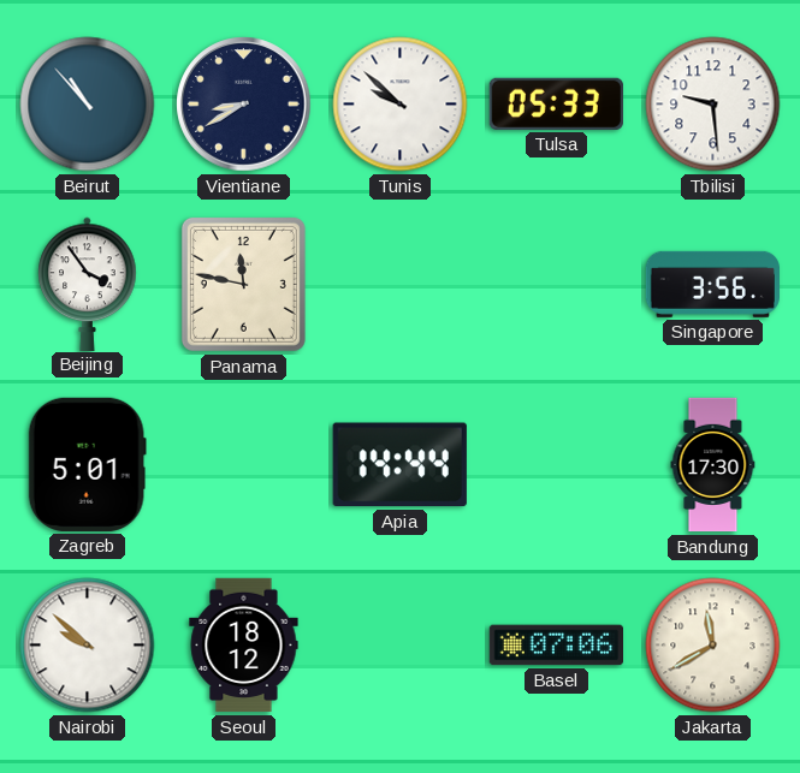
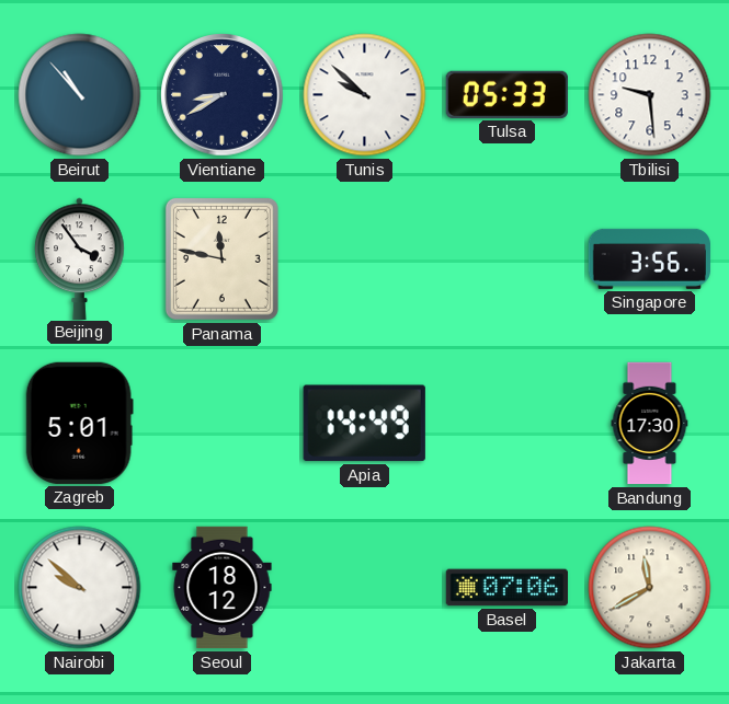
Apia: 14:44 -> 14:49 (364, 424)
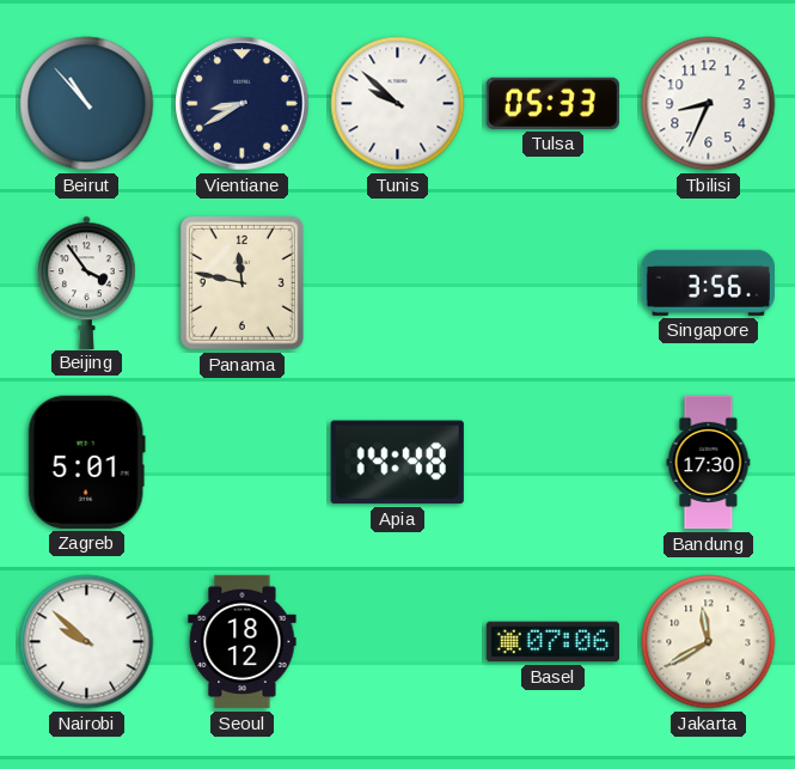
Tbilisi: 9:29 -> 8:34 (709, 104)
Apia: 14:49 -> 14:48 (397, 463)
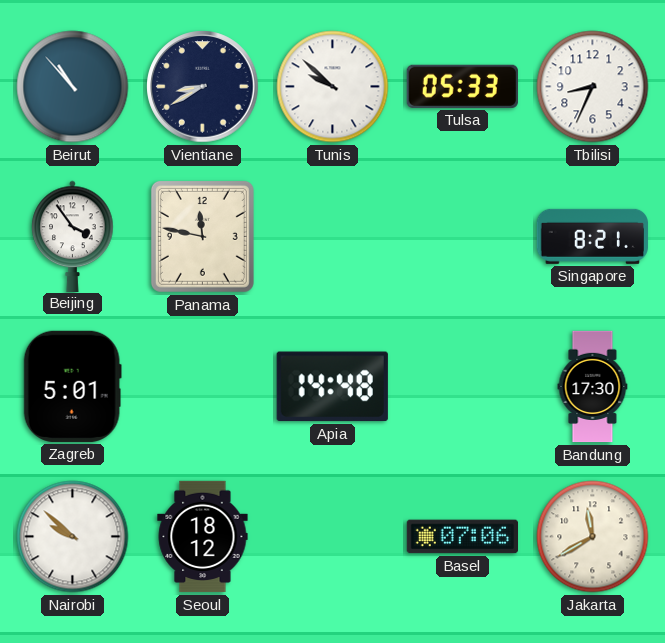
Singapore: 3:56 -> 8:21 (592, 236)
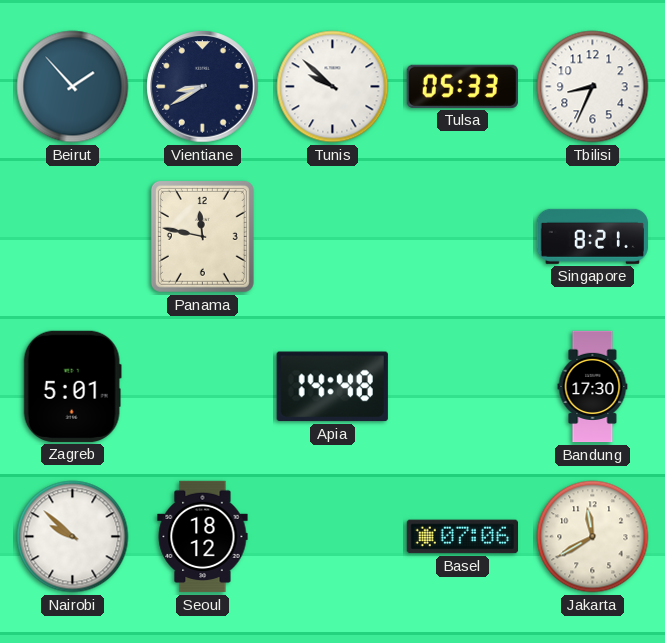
Beirut: 10:53 -> 1:53 (73, 87)
Beijing: 3:54 -> none (73, 236)
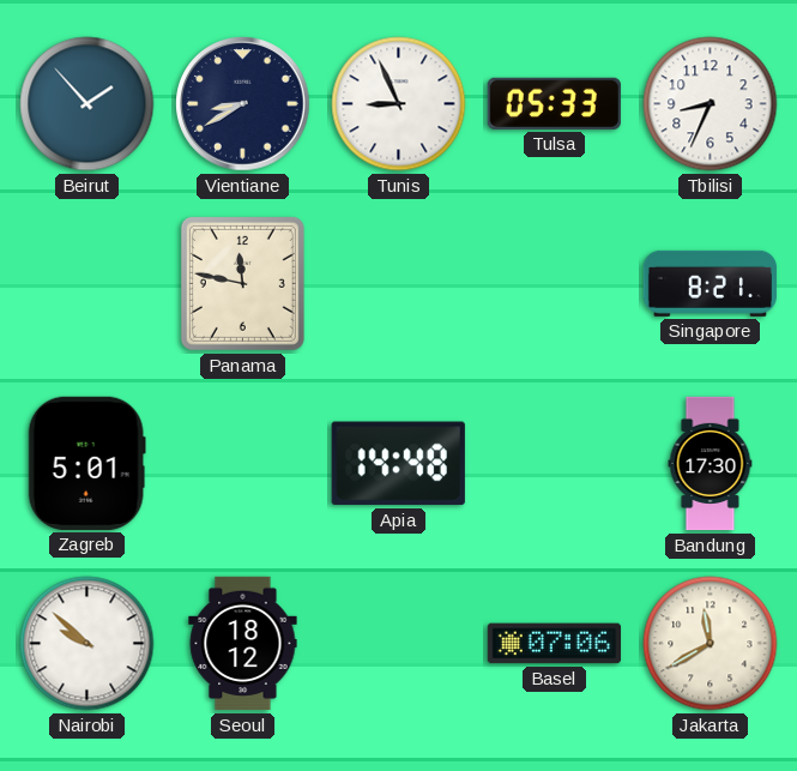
Tunis: 9:52 -> 8:56 (399, 104)
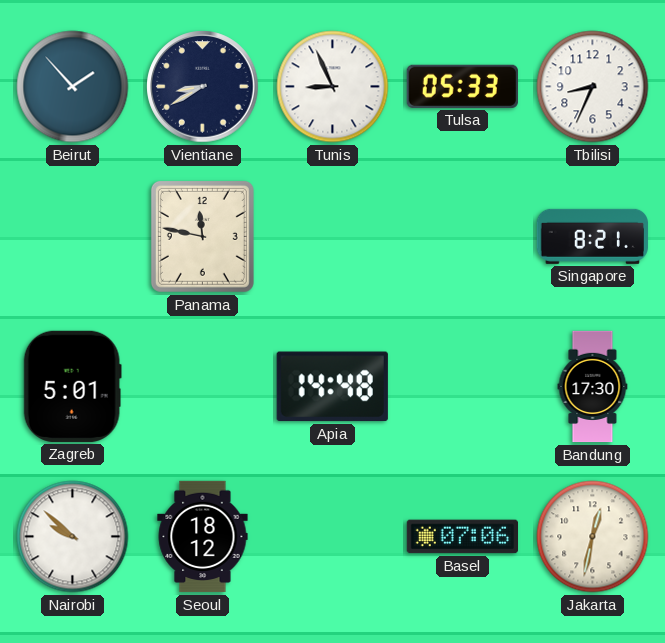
Jakarta: 11:40 -> 12:32 (593, 537)
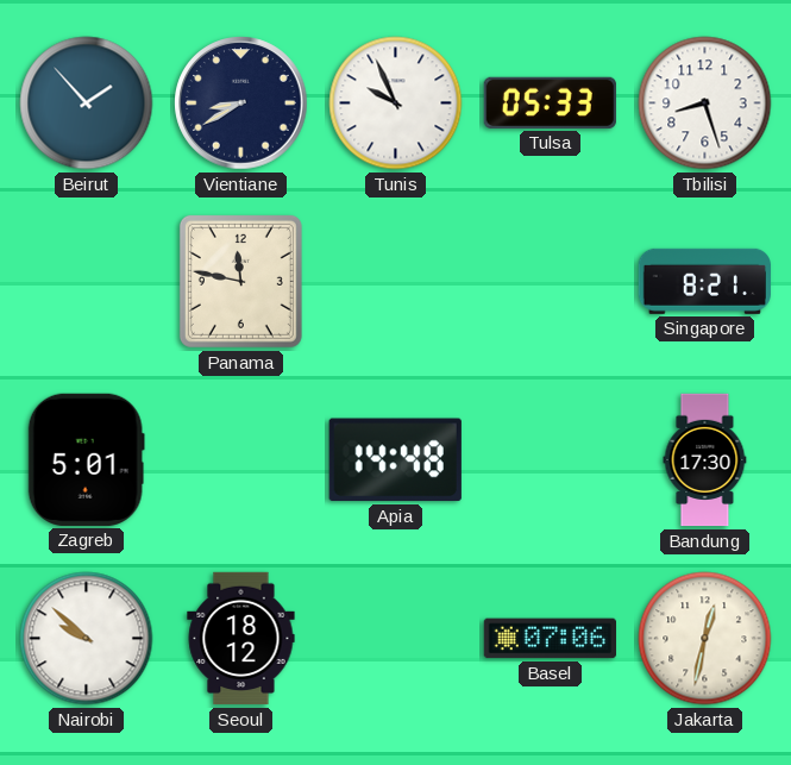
Tunis: 8:56 -> 9:56 (396, 104)
Tbilisi: 8:34 -> 8:27 (705, 104)
